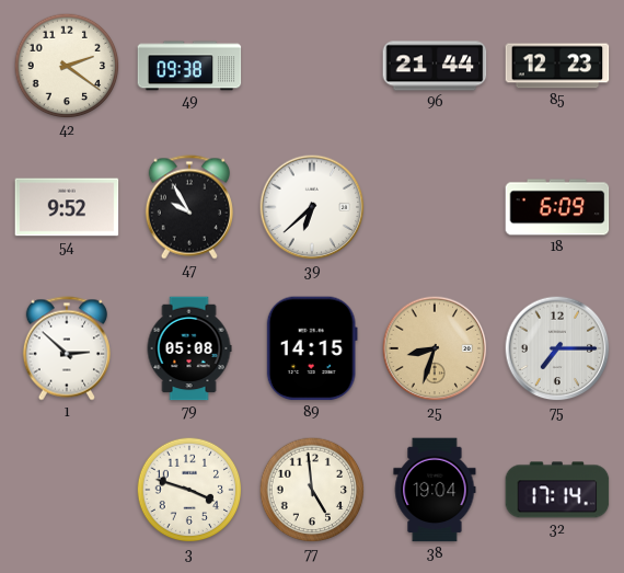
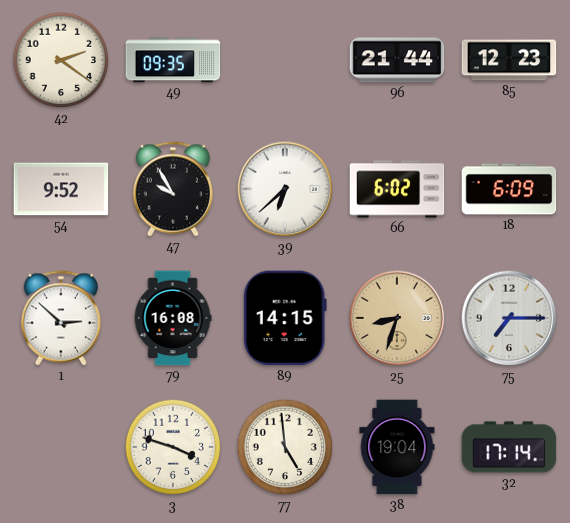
49: 09:38 -> 09:35 (173, 60)
66: none -> 6:02 (397, 189)
79: 05:08 -> 16:08 (173, 318)
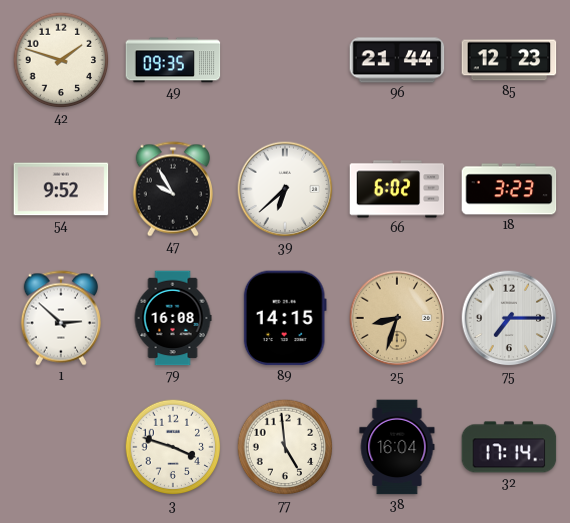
42: 2:21 -> 1:48 (61, 60)
18: 6:09 -> 3:23 (509, 189)
38: 19:04 -> 16:04 (397, 447)
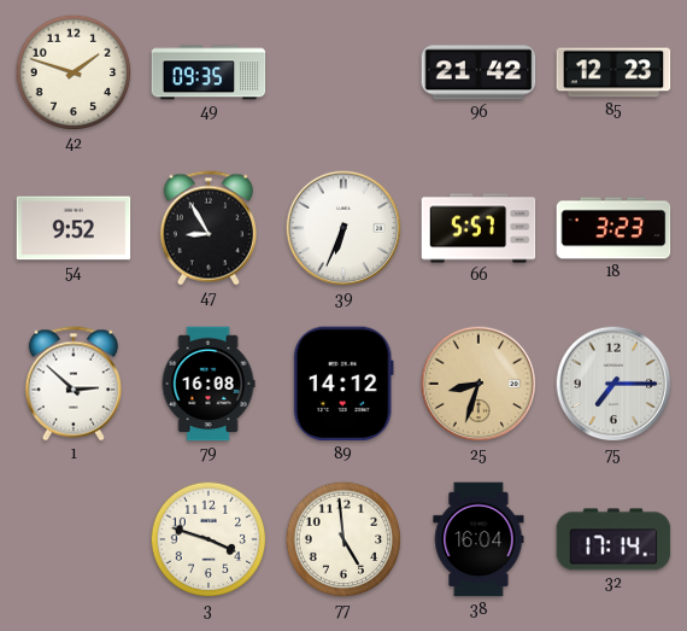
96: 21:44 -> 21:42 (478, 72)
47: 9:55 -> 8:55 (209, 228)
39: 6:38 -> 6:34 (343, 228)
66: 6:02 -> 5:57 (478, 228)
89: 14:15 -> 14:12 (343, 384)
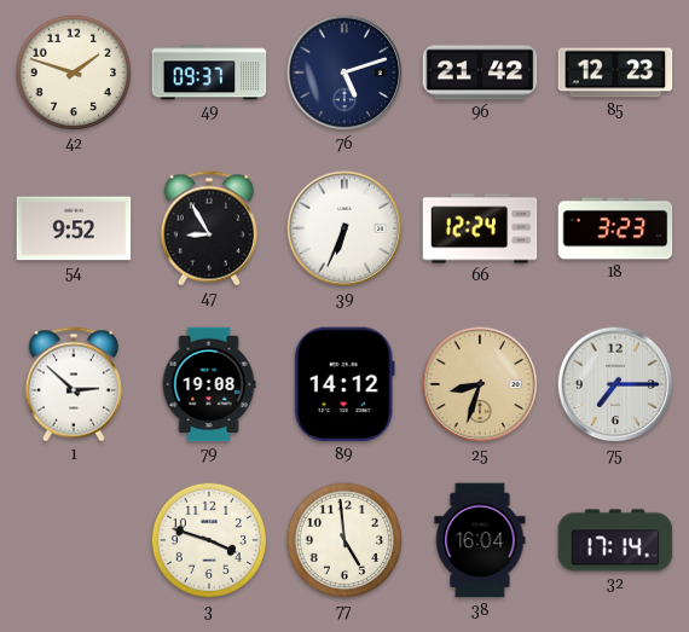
49: 09:35 -> 09:37 (209, 73)
76: none -> 5:12 (344, 73)
66: 5:57 -> 12:24 (480, 228)
79: 16:08 -> 19:08 (209, 384)
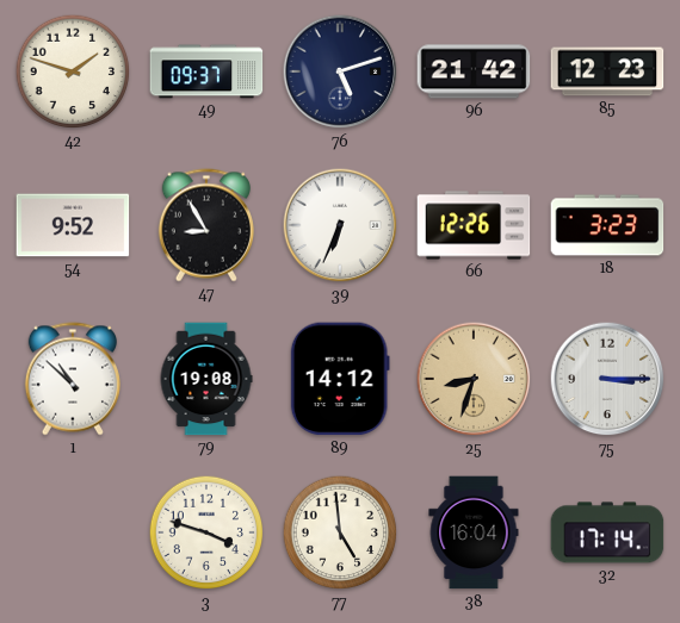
66: 12:24 -> 12:26 (474, 225)
1: 2:52 -> 10:52 (73, 379)
75: 7:15 -> 3:15 (607, 379)
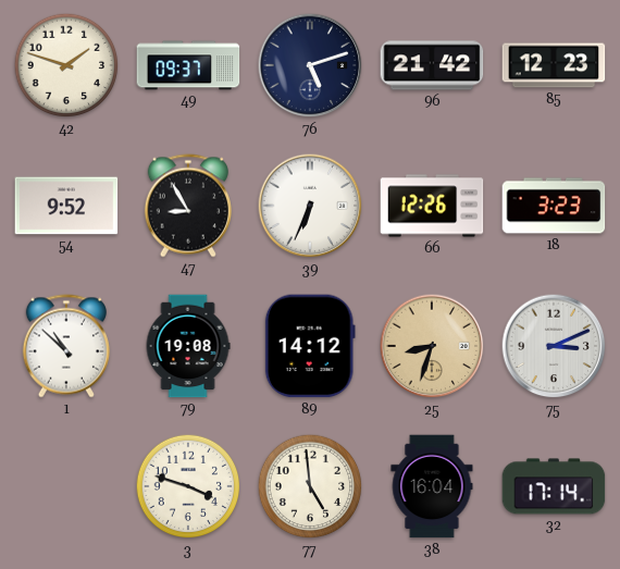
75: 3:15 -> 3:11 (554, 346)
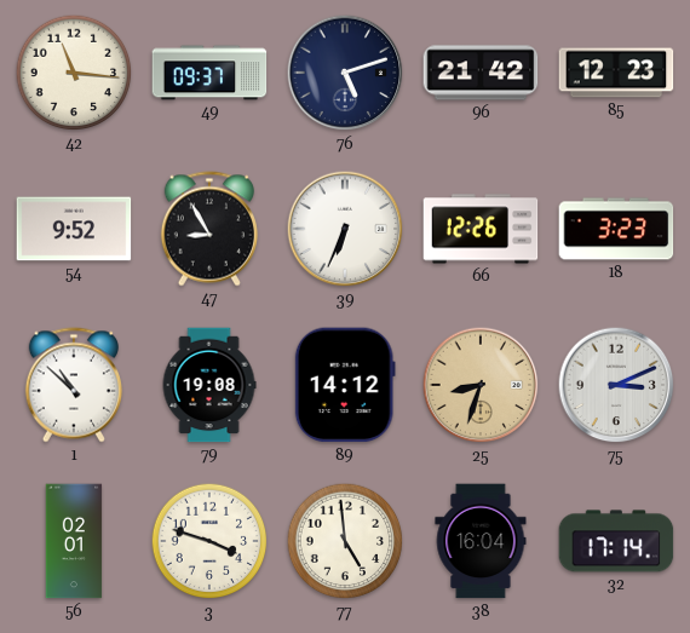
42: 1:48 -> 11:16 (74, 73)
56: none -> 02:01 (74, 541)
